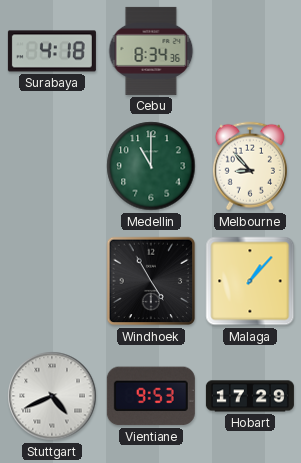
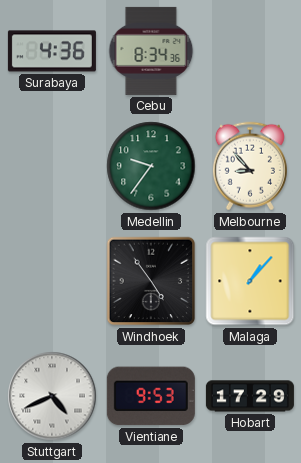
Surabaya: 4:18 -> 4:36 (52, 51)
Medellin: 11:00 -> 9:36 (151, 166)
Windhoek: 4:55 -> 4:54 (151, 281)
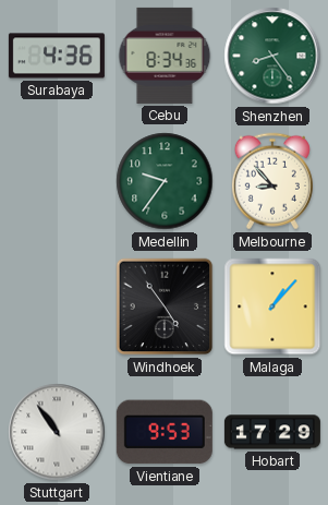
Shenzhen: none -> 8:24 (272, 56)
Stuttgart: 4:41 -> 10:54 (57, 432)
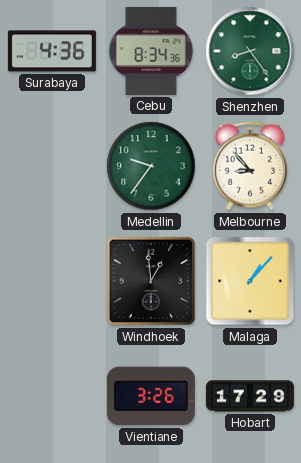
Windhoek: 4:54 -> 12:59 (151, 281)
Stuttgart: 10:54 -> none (57, 432)
Vientiane: 9:53 -> 3:26 (151, 396)
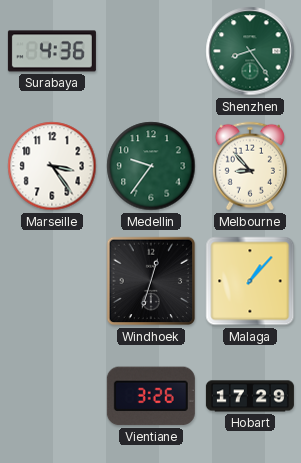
Cebu: 8:34 -> none (151, 51)
Marseille: none -> 3:24 (52, 166)
Windhoek: 12:59 -> 12:33 (151, 281)
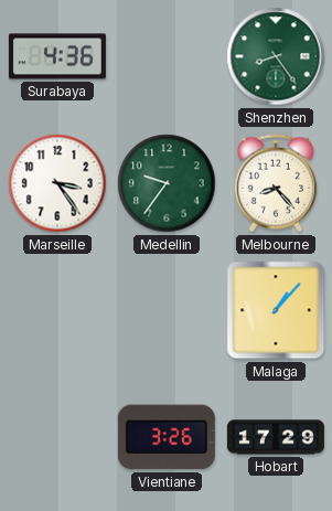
Melbourne: 8:53 -> 8:23 (276, 183)
Windhoek: 12:33 -> none (151, 281)
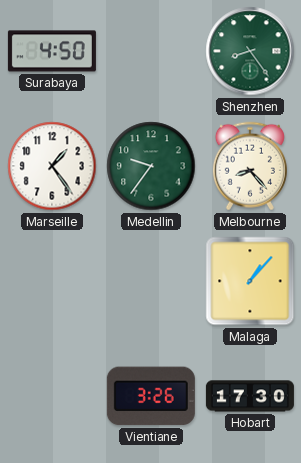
Surabaya: 4:36 -> 4:50 (52, 51)
Marseille: 3:24 -> 1:24 (52, 166)
Hobart: 17:29 -> 17:30 (250, 396)
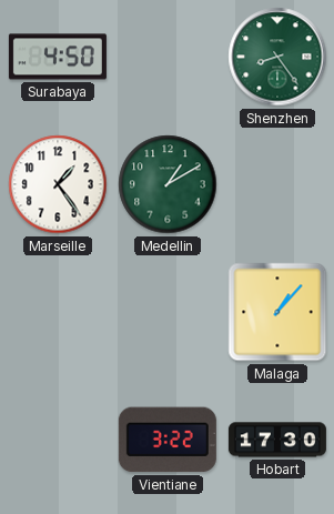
Medellin: 9:36 -> 1:10 (168, 184)
Melbourne: 8:23 -> none (250, 166)
Vientiane: 3:26 -> 3:22 (168, 440)
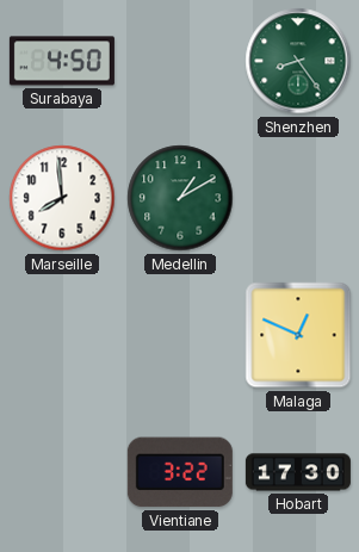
Marseille: 1:24 -> 7:59 (62, 198)
Malaga: 1:07 -> 12:49 (298, 335)
